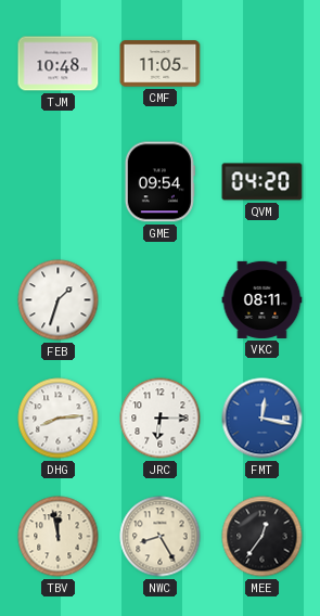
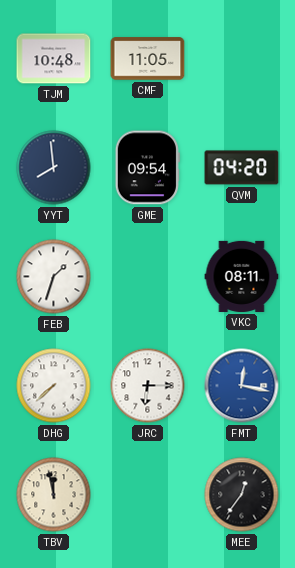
YYT: none -> 7:59 (54, 168)
DHG: 8:14 -> 7:38 (54, 386)
NWC: 8:25 -> none (161, 537)
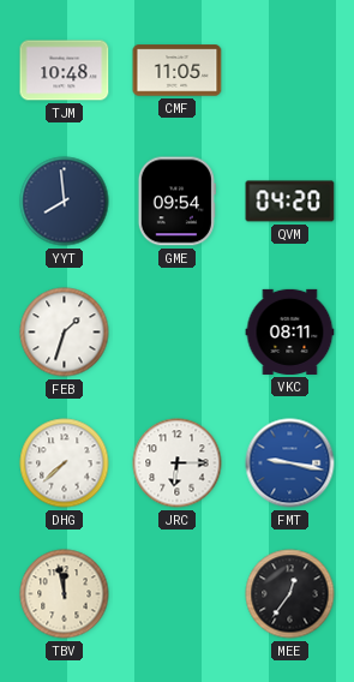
FMT: 12:17 -> 9:17 (290, 463)
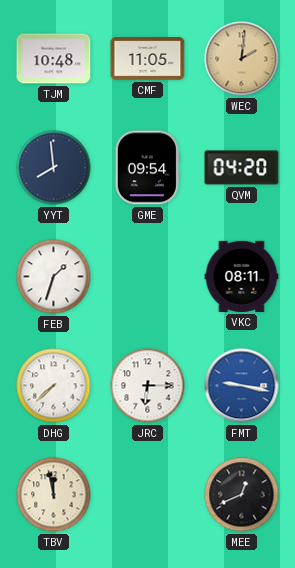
WEC: none -> 2:01 (242, 59)
MEE: 12:36 -> 12:41 (242, 495)
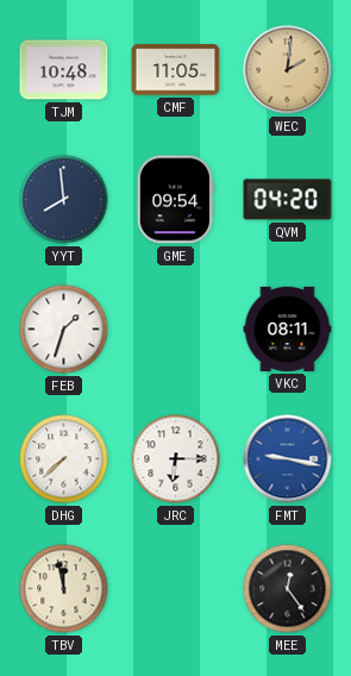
MEE: 12:41 -> 12:24 (288, 589)
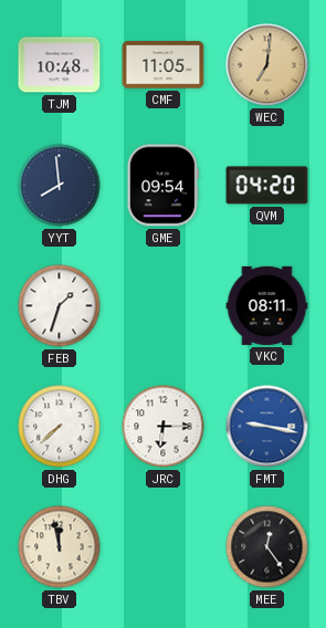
WEC: 2:01 -> 7:01 (267, 65)
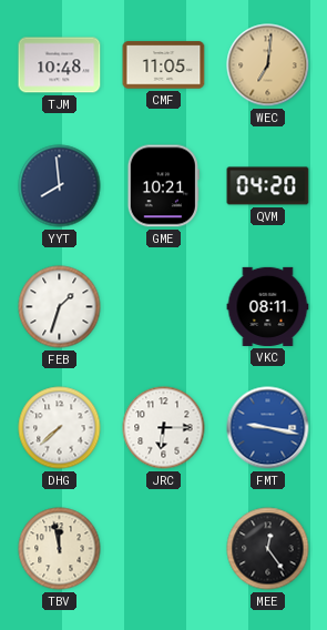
GME: 09:54 -> 10:21 (163, 186)
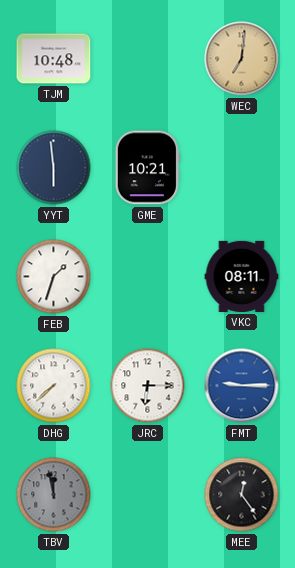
CMF: 11:05 -> none (164, 65)
YYT: 7:59 -> 5:59 (54, 168)
QVM: 04:20 -> none (268, 186)
FMT: 9:17 -> 9:15 (242, 386)
TBV dial: cream -> grey (54, 495)
